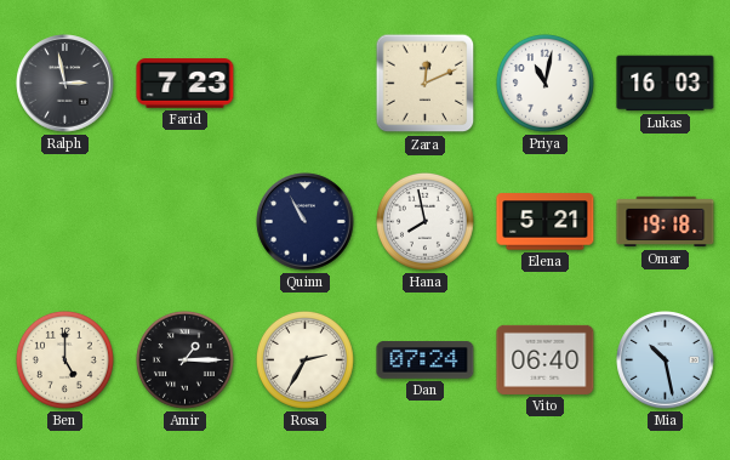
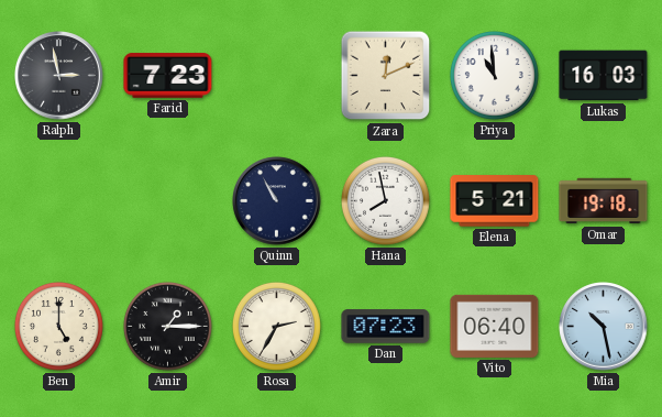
Priya: 11:02 -> 10:59 (494, 75)
Dan: 07:24 -> 07:23 (386, 327)
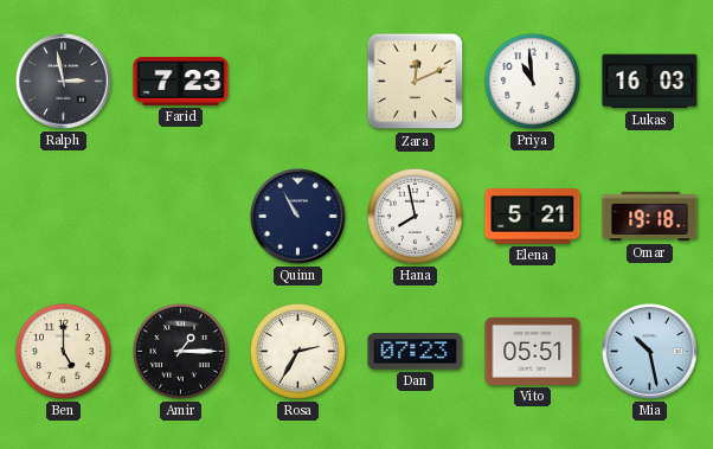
Vito: 06:40 -> 05:51 (533, 351)
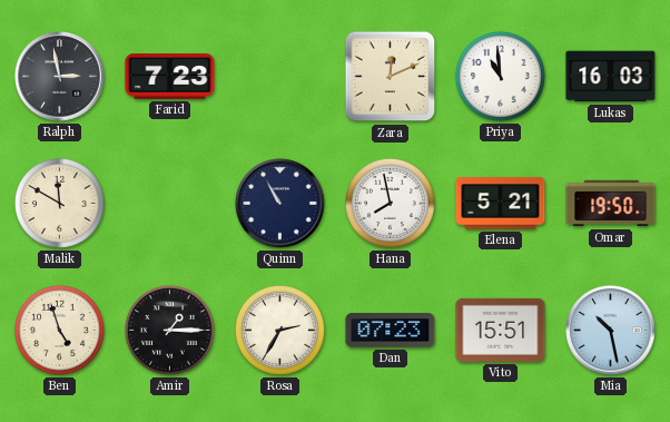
Malik: none -> 11:50 (59, 203)
Omar: 19:18 -> 19:50 (611, 204)
Ben: 5:00 -> 4:57 (59, 330)
Vito: 05:51 -> 15:51 (501, 330)
